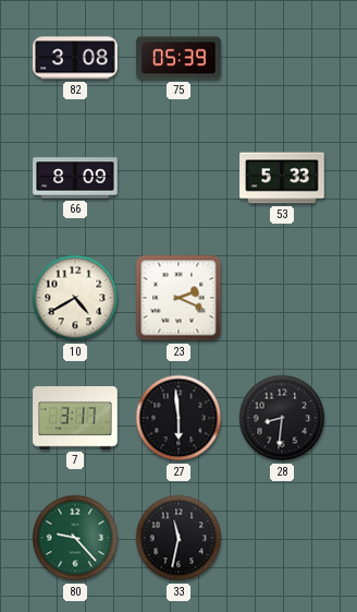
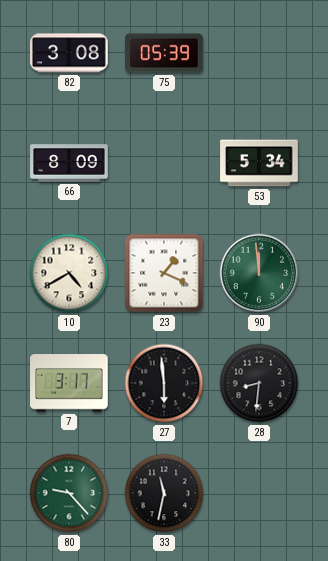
53: 5:33 -> 5:34 (259, 163)
23: 2:19 -> 1:19 (164, 273)
90: none -> 11:59 (259, 273)
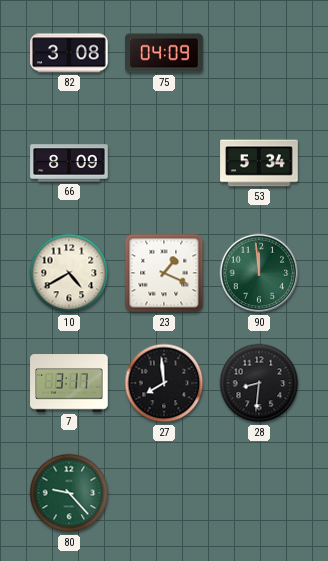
75: 05:39 -> 04:09 (164, 53)
27: 5:59 -> 7:59 (164, 383)
33: 11:32 -> none (164, 493)
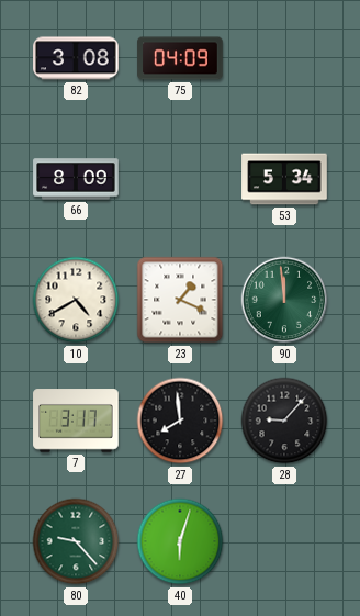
28: 8:31 -> 9:07 (284, 421)
40: none -> 6:03 (180, 541)
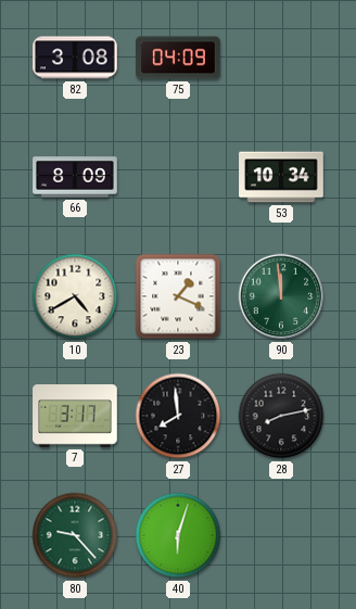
53: 5:34 -> 10:34 (281, 177)
28: 9:07 -> 8:13 (281, 416)
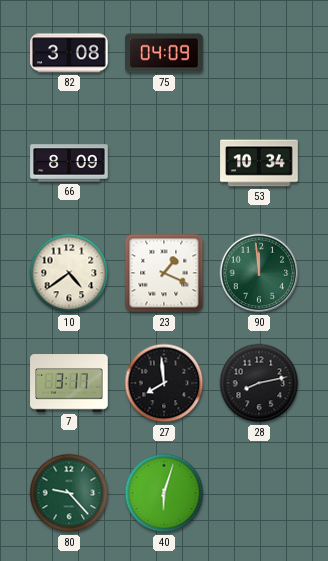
10: 4:40 -> 4:39 (69, 273)
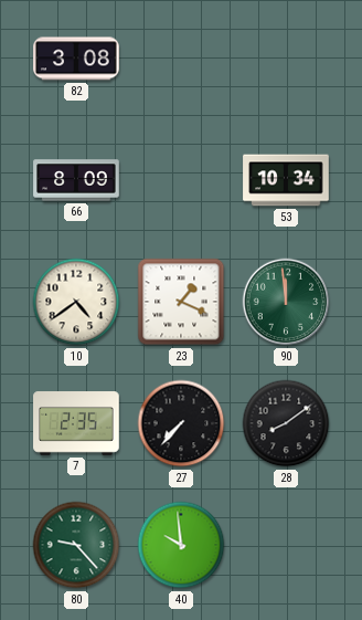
75: 04:09 -> none (164, 53)
7: 3:17 -> 2:35 (76, 423)
27: 7:59 -> 7:37 (181, 423)
28: 8:13 -> 8:09 (286, 423)
40: 6:03 -> 9:59 (181, 545)
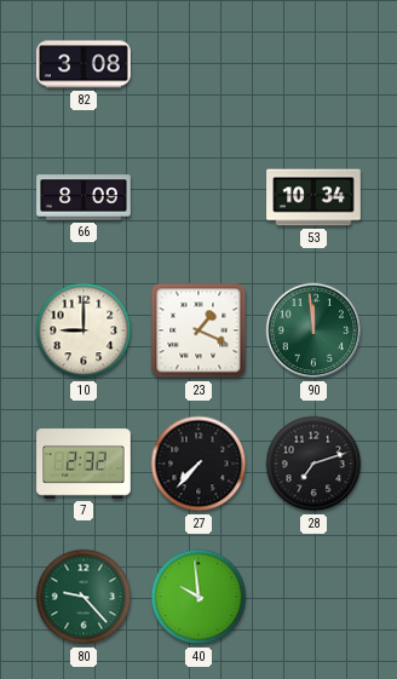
10: 4:39 -> 9:00 (84, 330)
7: 2:35 -> 2:32 (84, 464)
28: 8:09 -> 7:12 (313, 464)
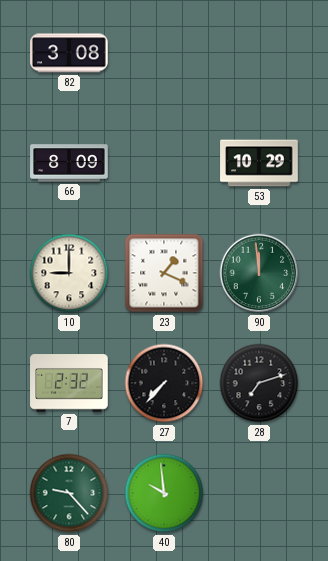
53: 10:34 -> 10:29 (259, 163)
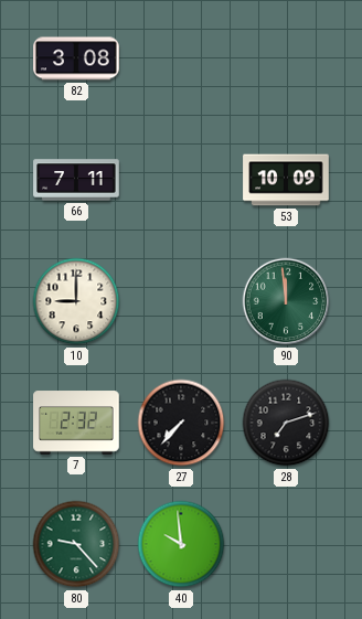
66: 8:09 -> 7:11 (76, 180)
53: 10:29 -> 10:09 (286, 180)
23: 1:19 -> none (164, 273)
